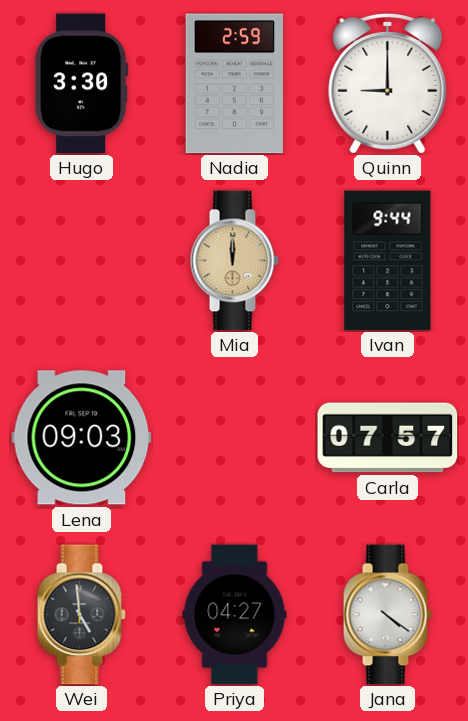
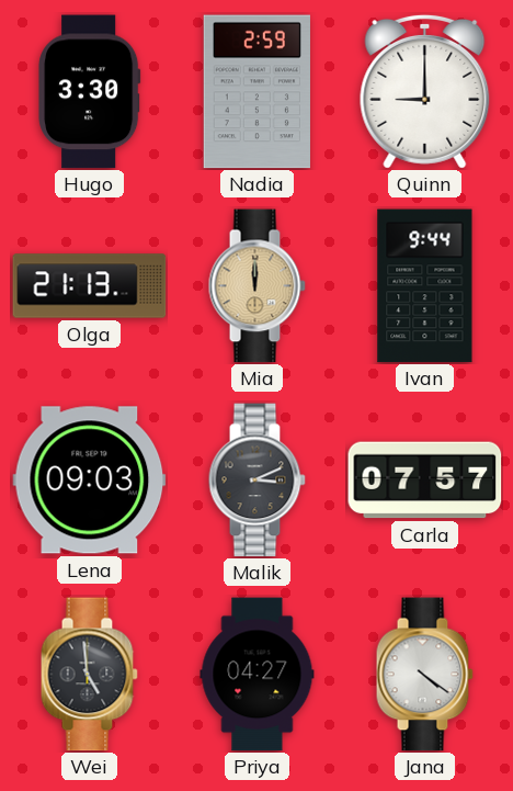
Olga: none -> 21:13 (90, 286)
Malik: none -> 3:11 (256, 481)
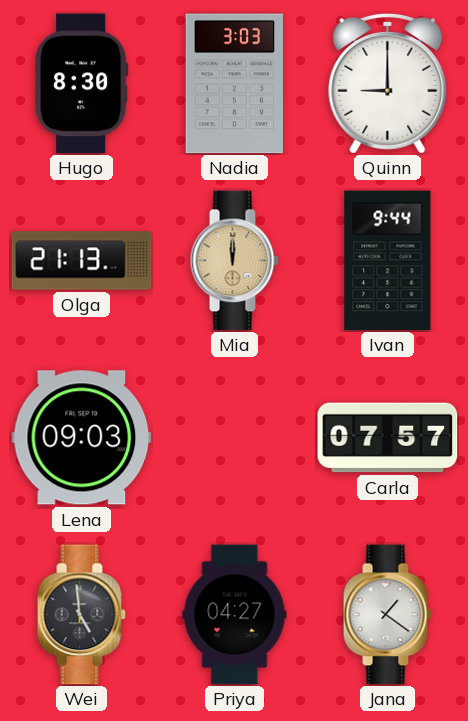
Hugo: 3:30 -> 8:30 (82, 84)
Nadia: 2:59 -> 3:03 (234, 84)
Malik: 3:11 -> none (256, 481)
Jana: 4:21 -> 1:21 (387, 615)
